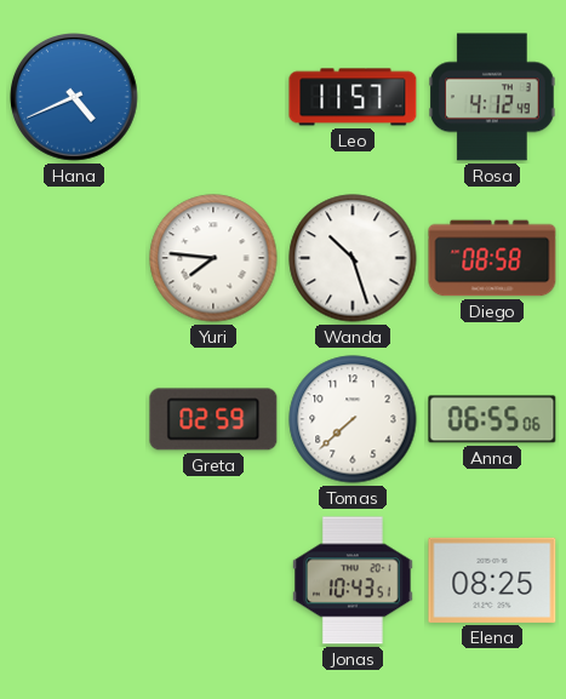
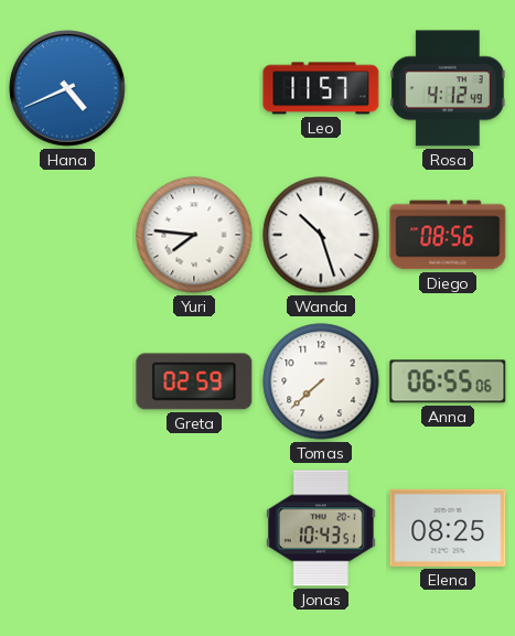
Diego: 08:58 -> 08:56 (448, 235)
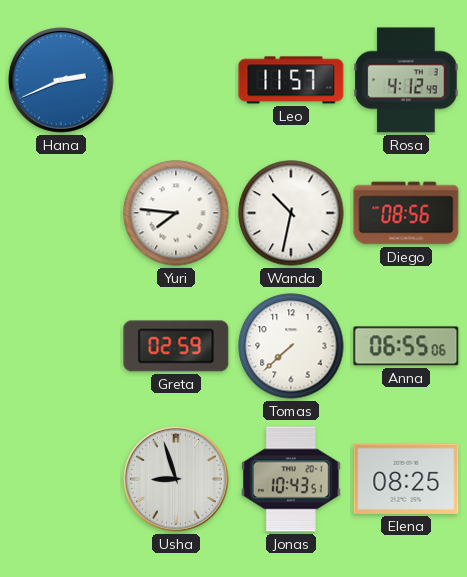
Hana: 4:41 -> 2:41 (62, 81)
Wanda: 10:27 -> 10:32 (291, 213)
Usha: none -> 8:57 (177, 480)
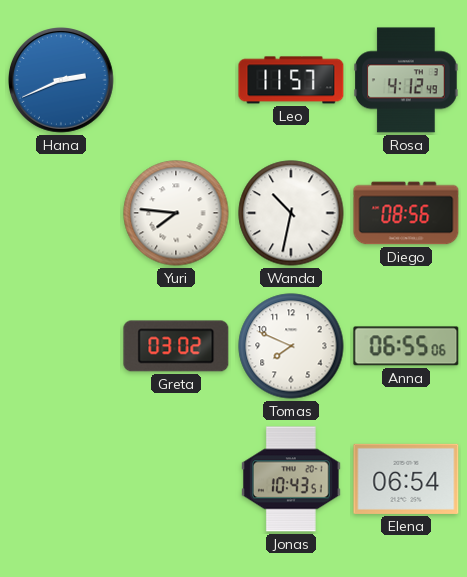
Greta: 02:59 -> 03:02 (176, 346)
Tomas: 7:38 -> 7:49 (291, 346)
Usha: 8:57 -> none (177, 480)
Elena: 08:25 -> 06:54 (406, 479)
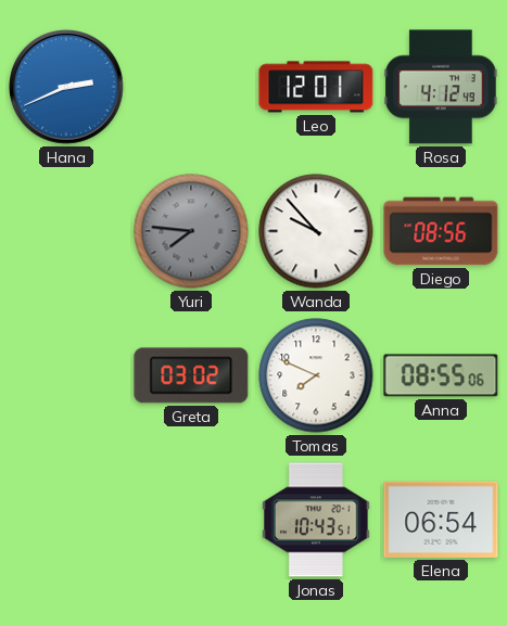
Leo: 11:57 -> 12:01 (316, 87)
Yuri dial: white -> grey (191, 231)
Wanda: 10:32 -> 9:53 (316, 231)
Anna: 06:55 -> 08:55 (441, 375)
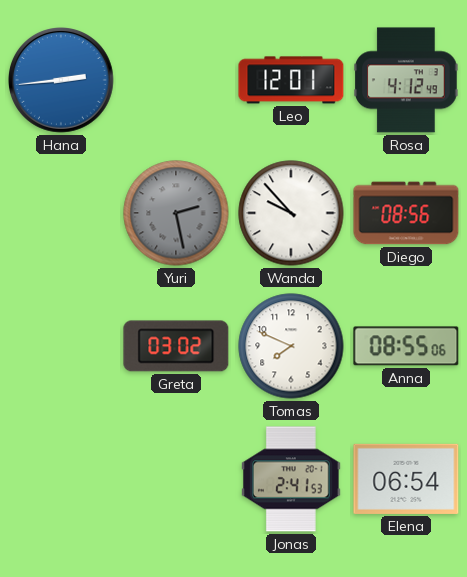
Hana: 2:41 -> 2:44 (62, 81)
Yuri: 7:46 -> 2:28 (176, 213)
Jonas: 10:43 -> 2:41 (292, 479)
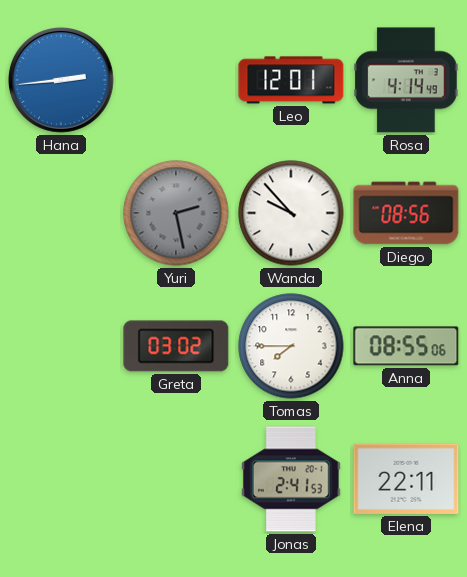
Rosa: 4:12 -> 4:14 (406, 80)
Tomas: 7:49 -> 7:45 (291, 346)
Elena: 06:54 -> 22:11 (406, 479)
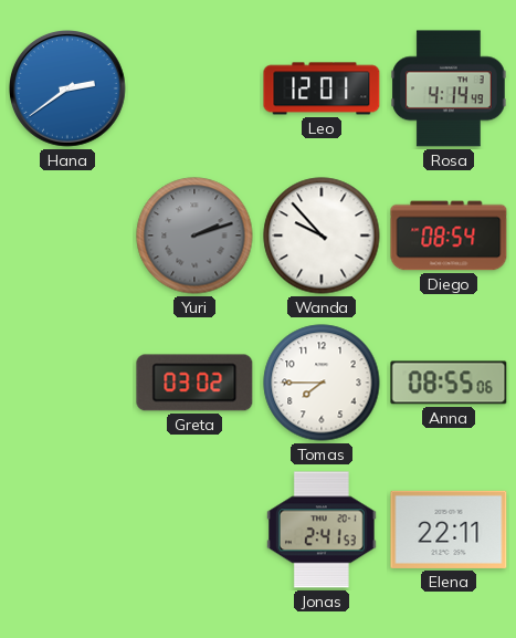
Hana: 2:44 -> 2:39 (69, 90)
Yuri: 2:28 -> 2:12 (194, 236)
Diego: 08:56 -> 08:54 (449, 236)
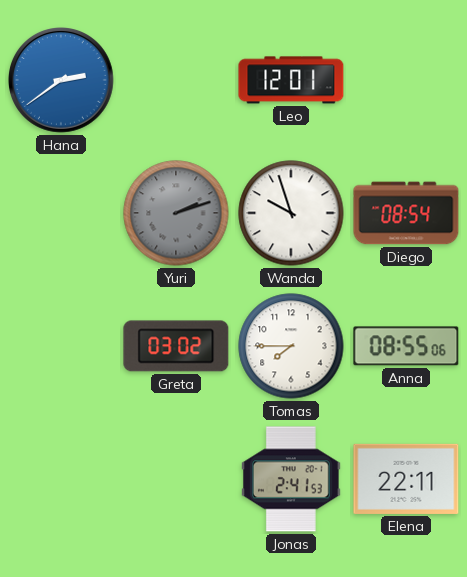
Rosa: 4:14 -> none (449, 88)
Wanda: 9:53 -> 9:57 (291, 213)
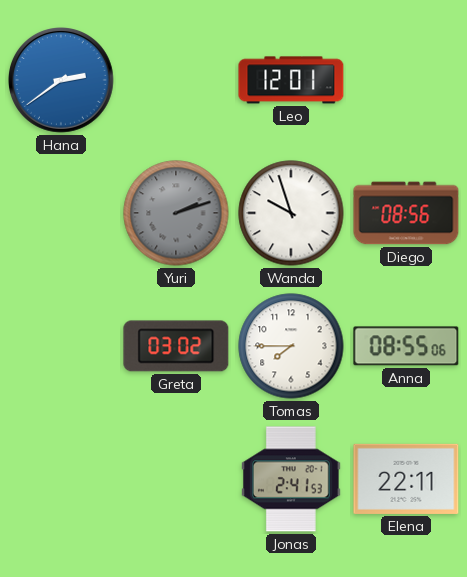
Diego: 08:54 -> 08:56 (406, 213)
